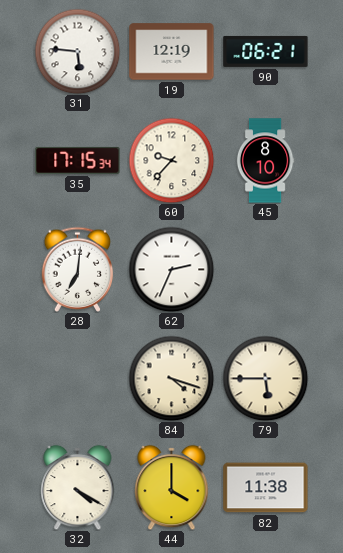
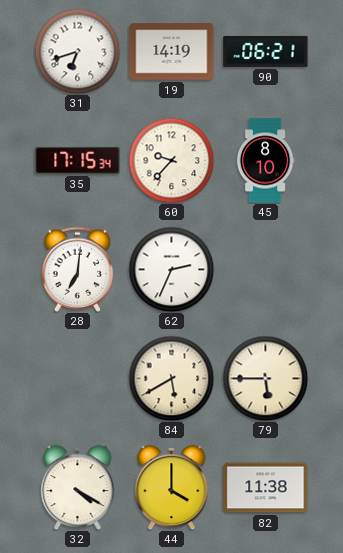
31: 5:46 -> 6:42 (77, 51)
19: 12:19 -> 14:19 (172, 52)
84: 4:18 -> 5:40 (171, 378)
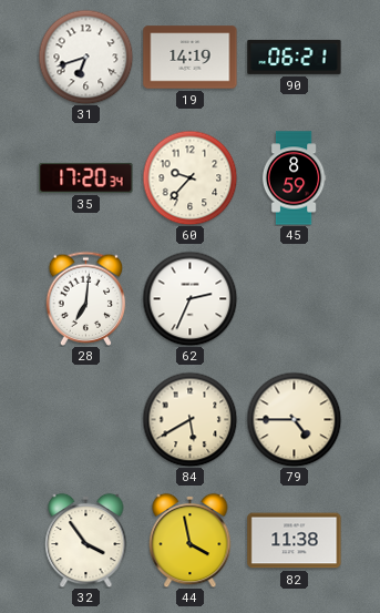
35: 17:15 -> 17:20 (86, 177)
45: 8:10 -> 8:59 (294, 178)
79: 5:45 -> 4:45 (294, 419)
32: 4:20 -> 3:54 (86, 540)
44: 4:00 -> 3:58 (191, 540)
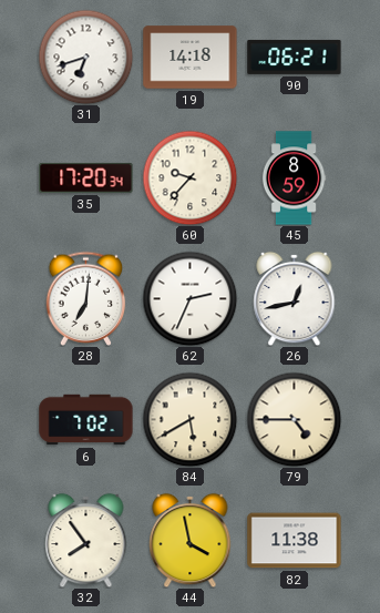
19: 14:19 -> 14:18 (191, 58)
26: none -> 12:43 (295, 298)
6: none -> 7:02 (86, 420)
32: 3:54 -> 7:54 (86, 540)
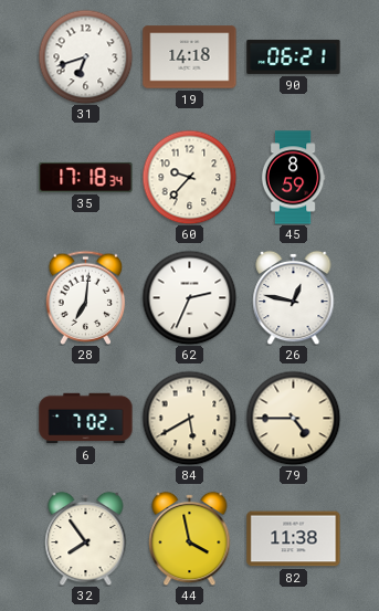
35: 17:20 -> 17:18 (86, 177)
26: 12:43 -> 12:47 (294, 297)
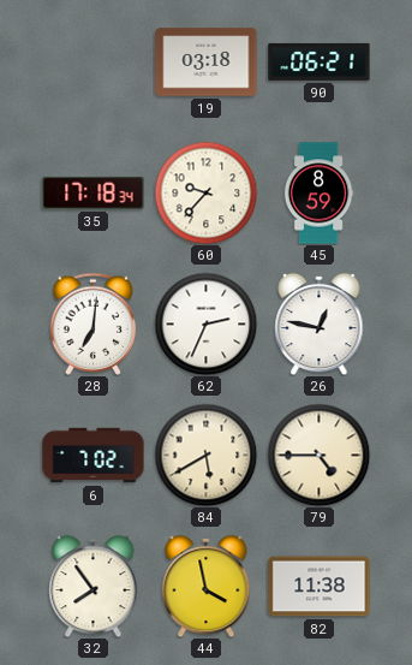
31: 6:42 -> none (85, 56)
19: 14:18 -> 03:18 (207, 63)
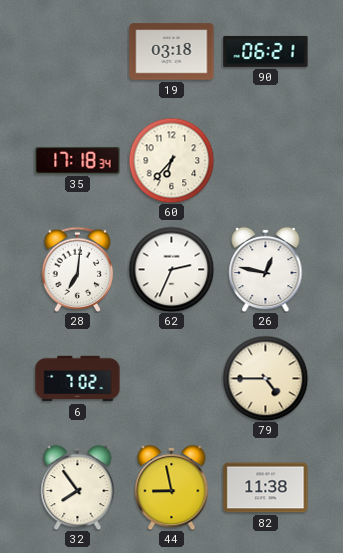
60: 9:37 -> 6:37 (171, 160)
45: 8:59 -> none (318, 194)
84: 5:40 -> none (205, 455)
44: 3:58 -> 8:58 (172, 487)
